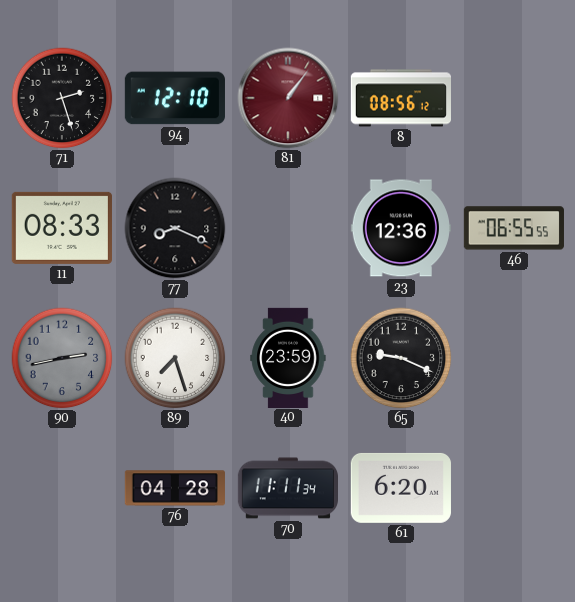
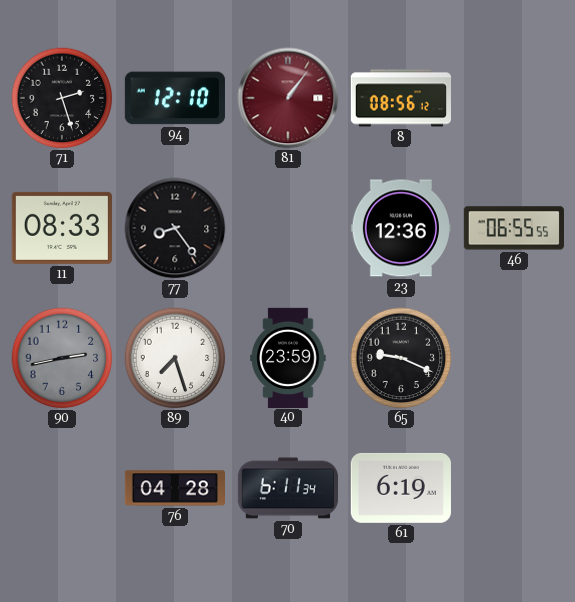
77: 8:19 -> 8:24 (175, 228)
70: 11:11 -> 6:11 (287, 488)
61: 6:20 -> 6:19 (401, 488)
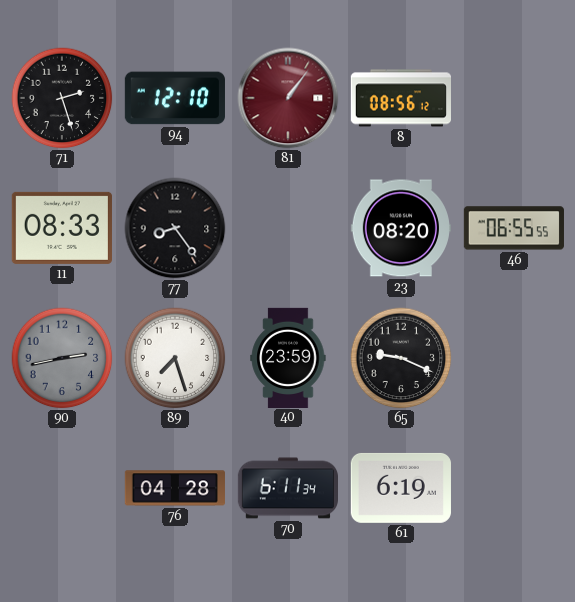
23: 12:36 -> 08:20 (401, 228)
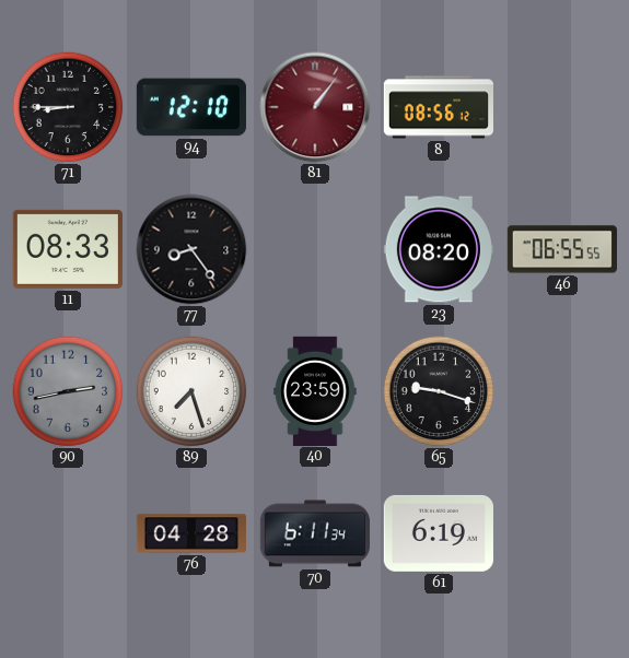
71: 2:27 -> 8:45 (68, 107)
65: 9:19 -> 9:18 (439, 391)
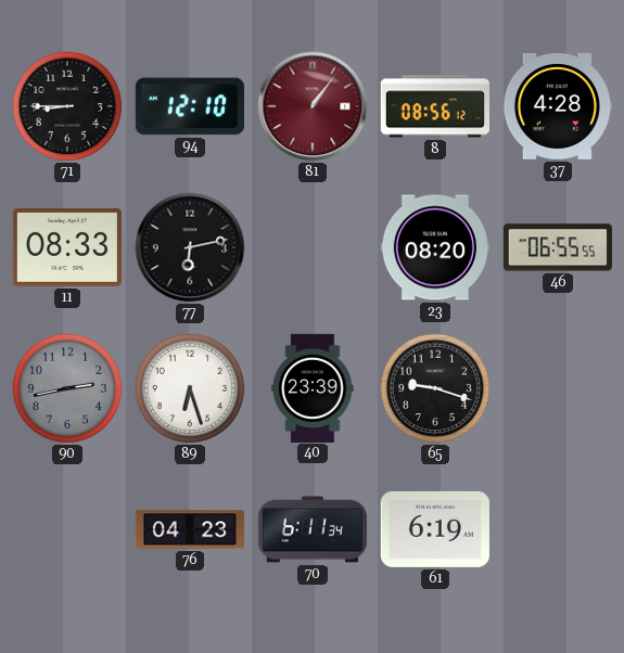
37: none -> 4:28 (558, 106)
77: 8:24 -> 6:13 (190, 247)
89: 7:27 -> 6:27 (190, 388)
40: 23:59 -> 23:39 (313, 387)
76: 04:28 -> 04:23 (190, 529)
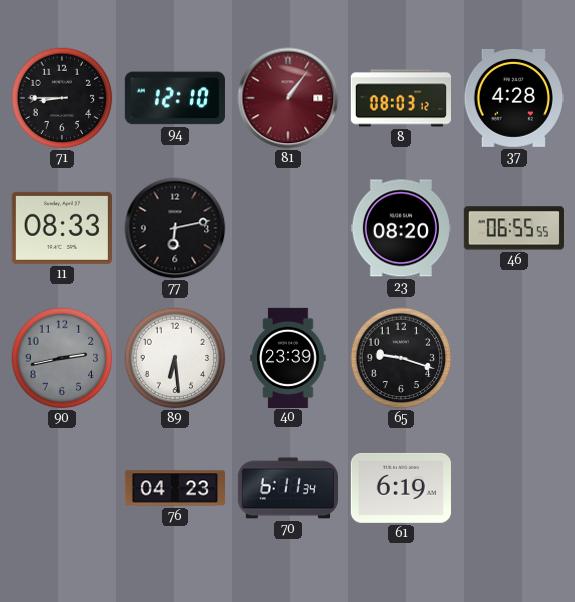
8: 08:56 -> 08:03 (400, 98)
89: 6:27 -> 6:29 (175, 358)
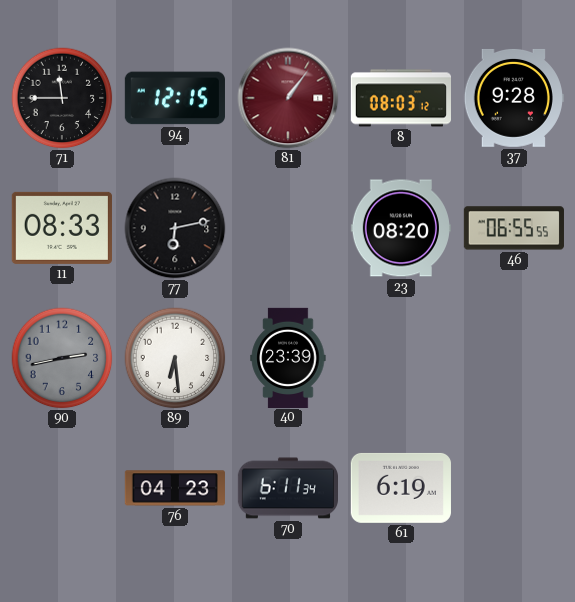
71: 8:45 -> 11:45 (62, 98)
94: 12:10 -> 12:15 (175, 98)
37: 4:28 -> 9:28 (514, 98)
65: 9:18 -> none (401, 358)
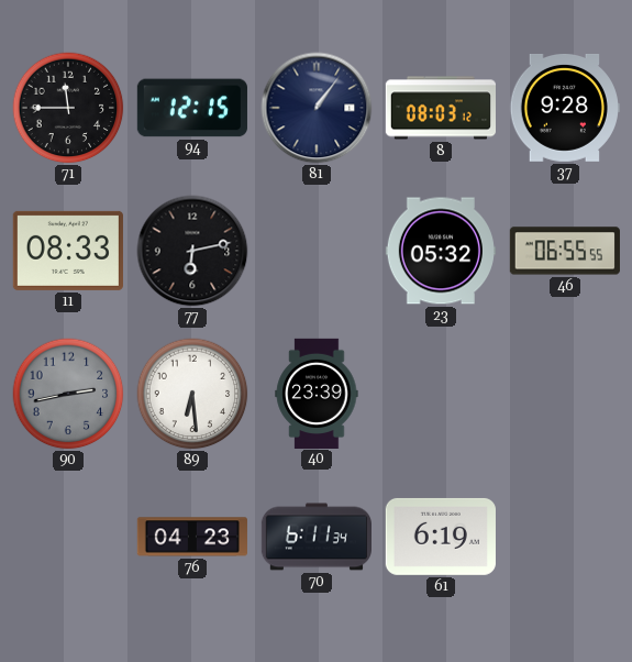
81 dial: burgundy -> navy (317, 108)
23: 08:20 -> 05:32 (441, 251)
